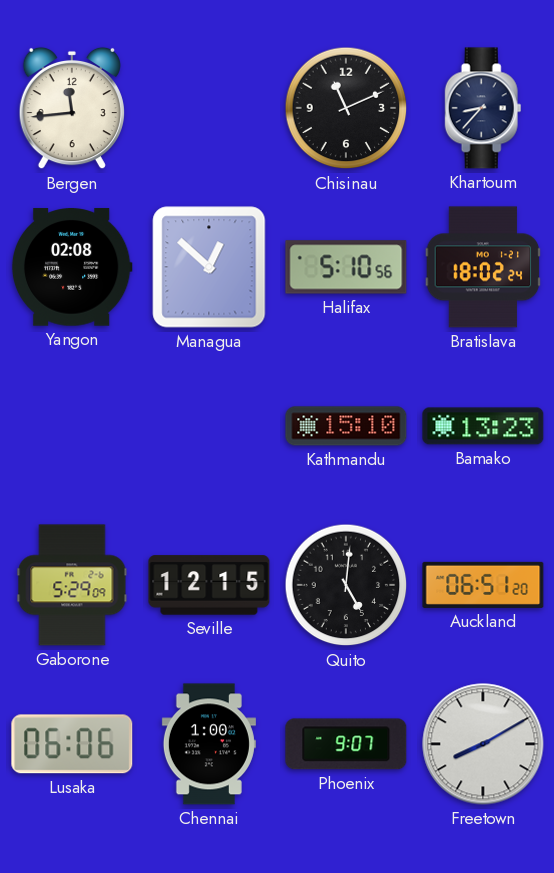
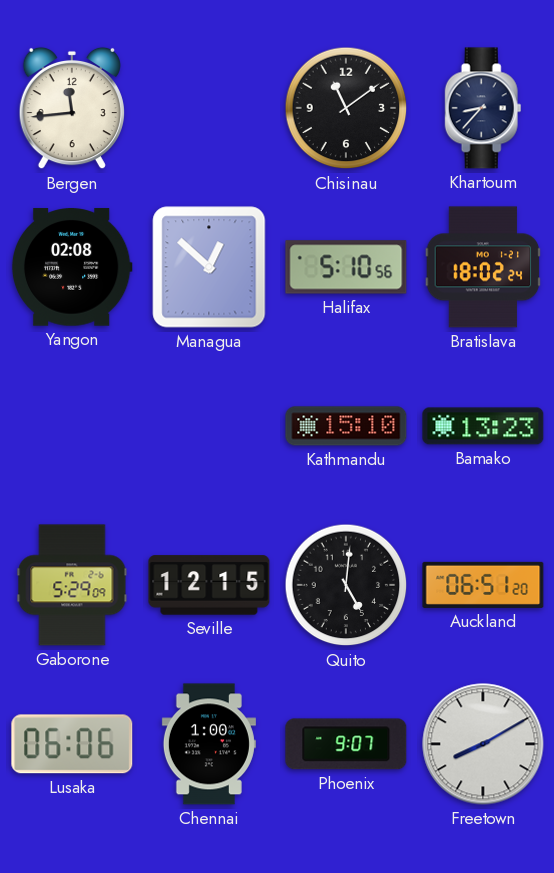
Chisinau: 11:11 -> 11:09 (346, 108)
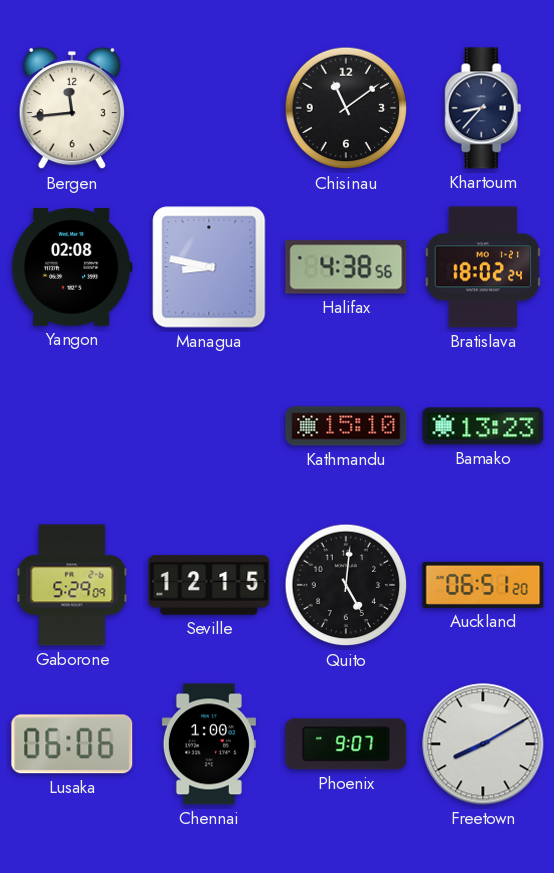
Managua: 12:52 -> 8:47 (209, 267)
Halifax: 5:10 -> 4:38 (346, 267)
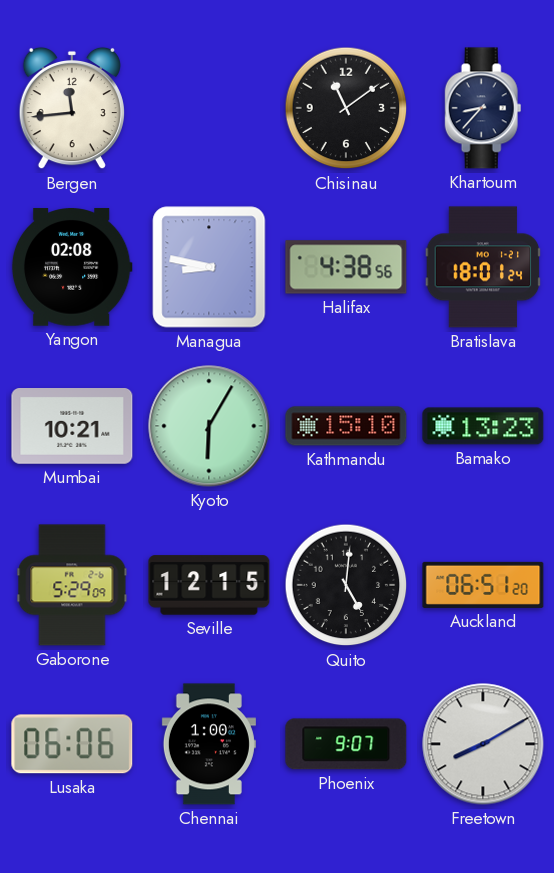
Bratislava: 18:02 -> 18:01 (483, 267)
Mumbai: none -> 10:21 (72, 427)
Kyoto: none -> 6:05 (209, 426)
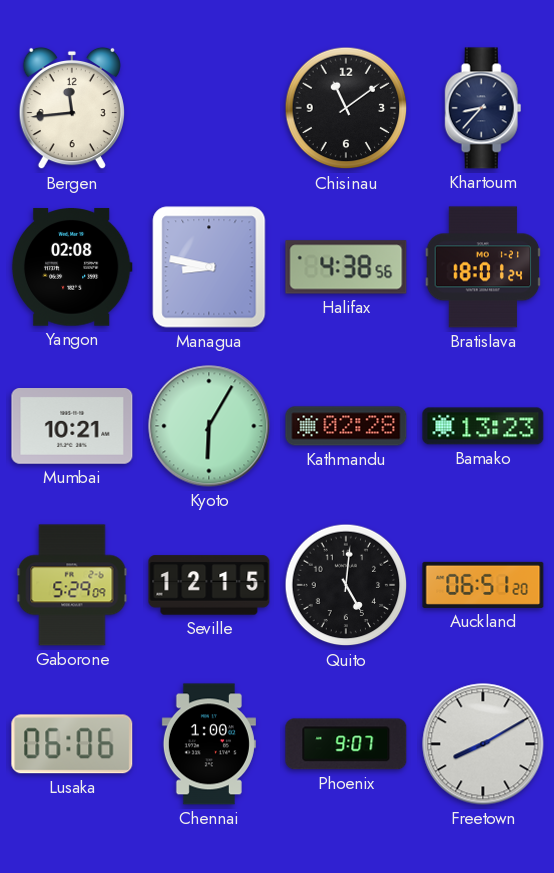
Kathmandu: 15:10 -> 02:28 (346, 426)
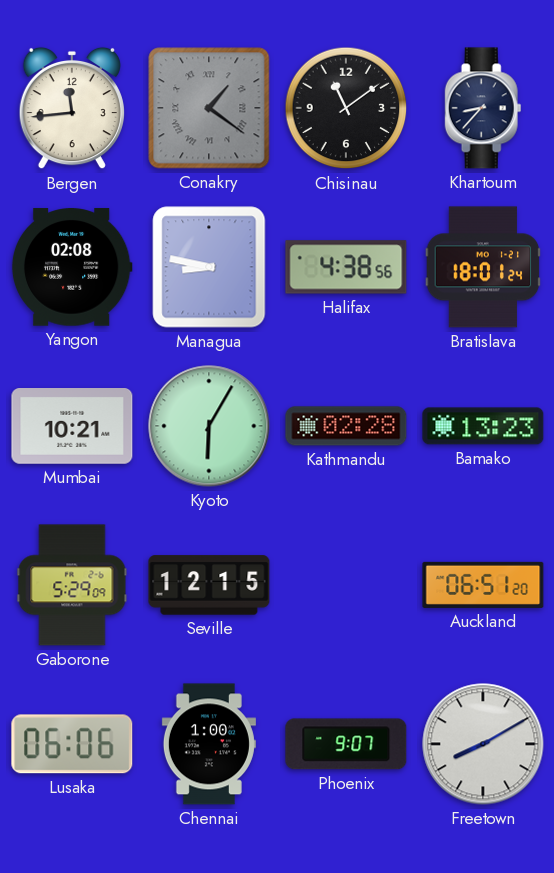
Conakry: none -> 1:21 (209, 108)
Quito: 5:01 -> none (346, 585)
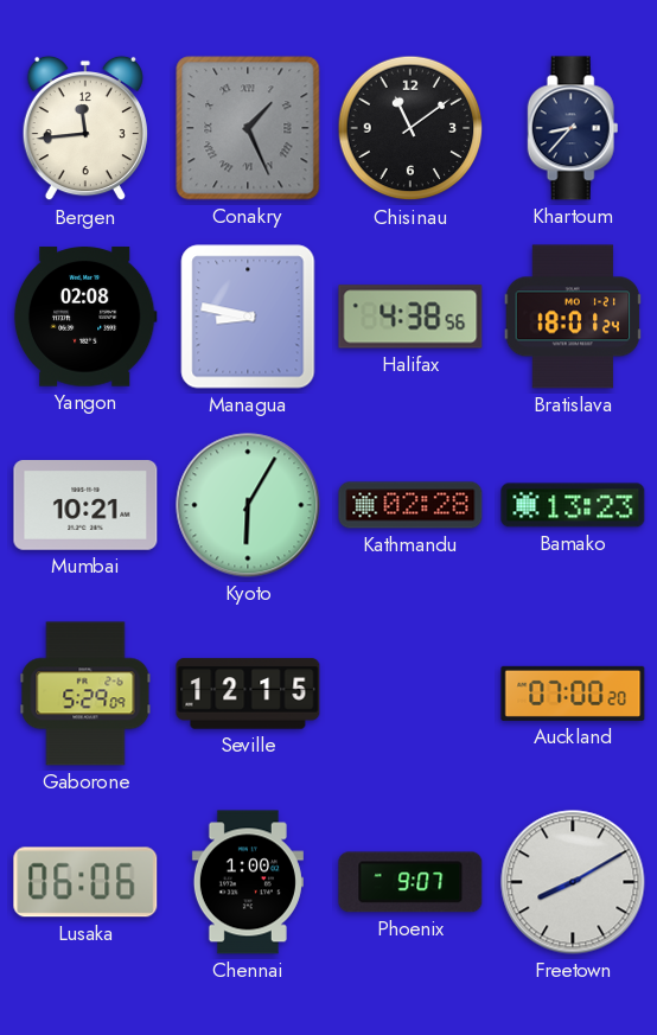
Conakry: 1:21 -> 1:26 (248, 128)
Auckland: 06:51 -> 07:00 (573, 694)
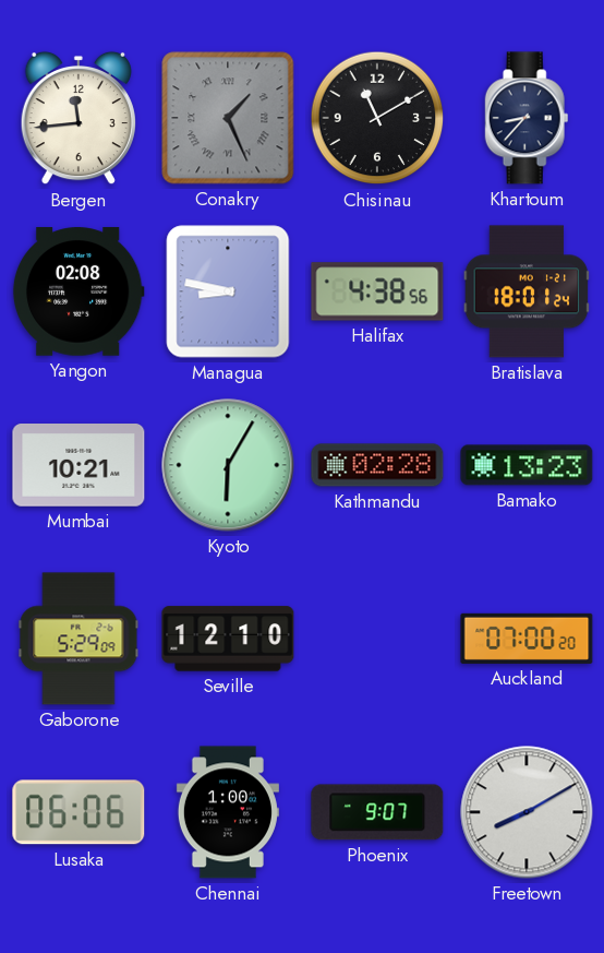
Chisinau: 11:09 -> 11:10 (377, 118)
Seville: 12:15 -> 12:10 (228, 639)
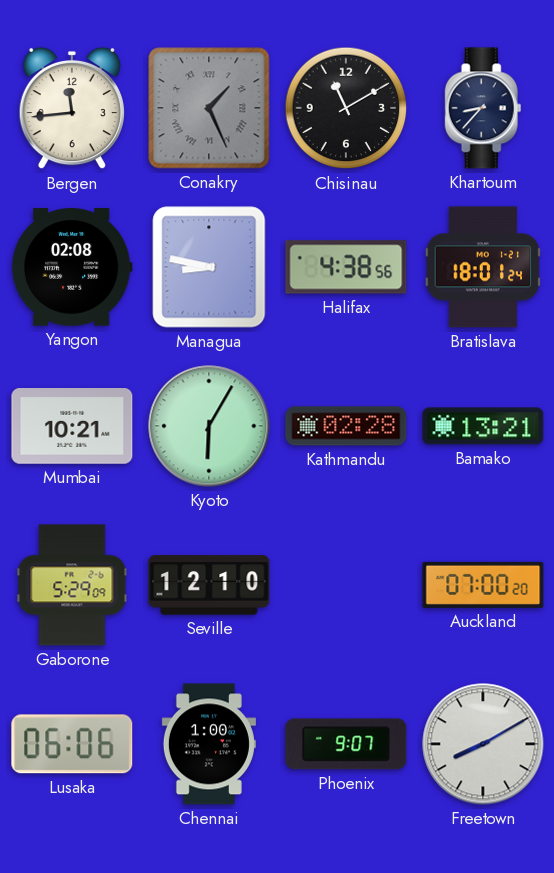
Bamako: 13:23 -> 13:21 (483, 426)
